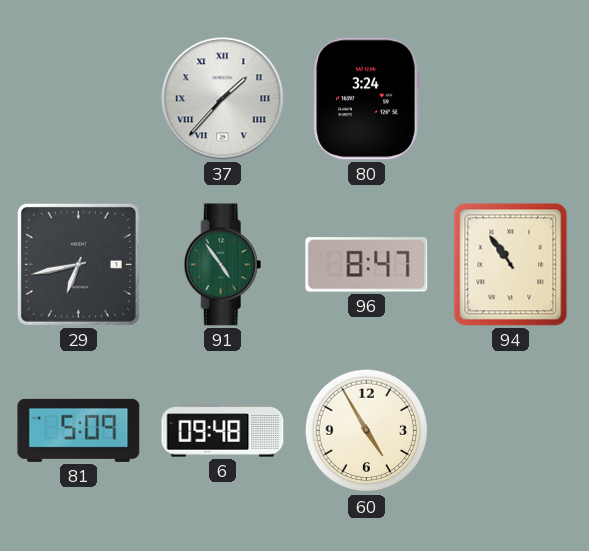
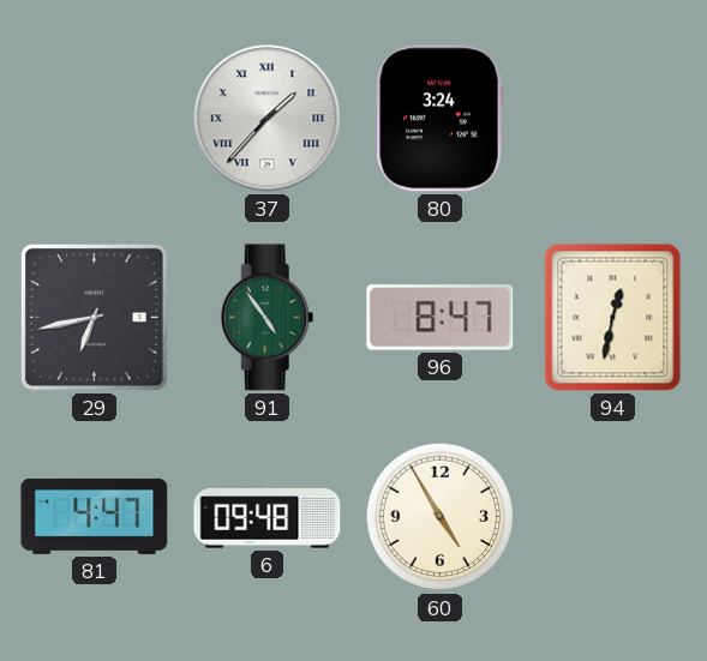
94: 10:54 -> 12:32 (613, 318)
81: 5:09 -> 4:47 (95, 516)
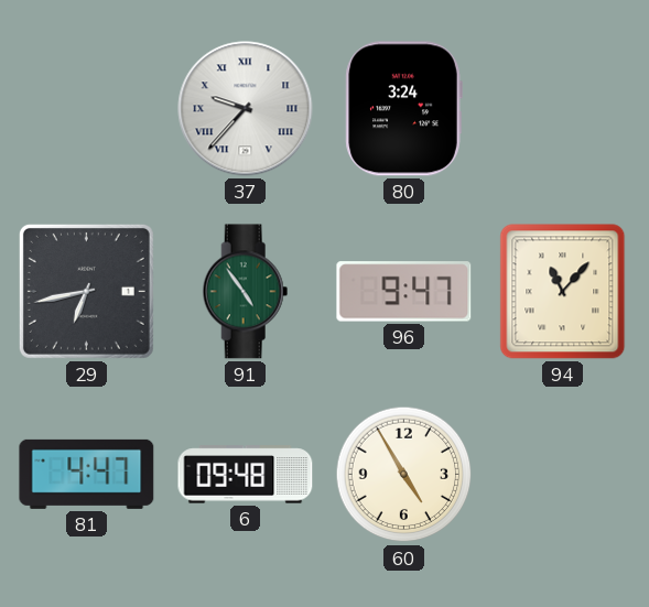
37: 1:37 -> 9:37 (246, 109)
96: 8:47 -> 9:47 (404, 292)
94: 12:32 -> 11:07 (563, 292)
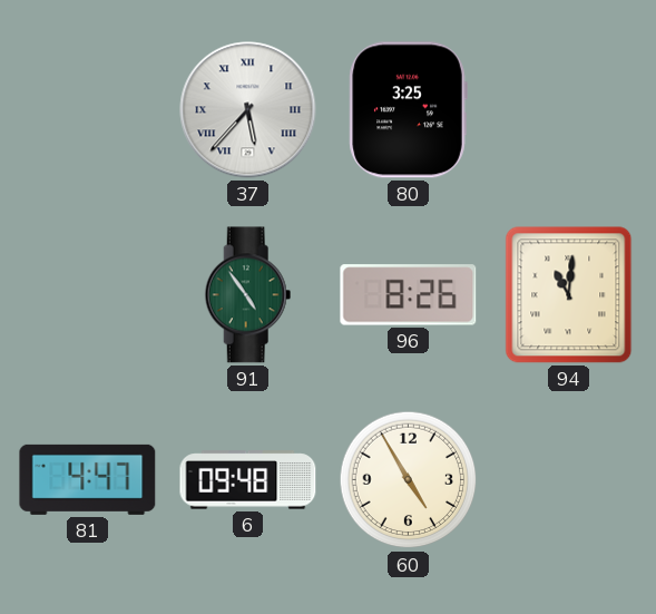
37: 9:37 -> 5:37 (248, 110)
80: 3:24 -> 3:25 (408, 110)
29: 6:43 -> none (86, 291)
96: 9:47 -> 8:26 (409, 295)
94: 11:07 -> 11:01 (569, 295)
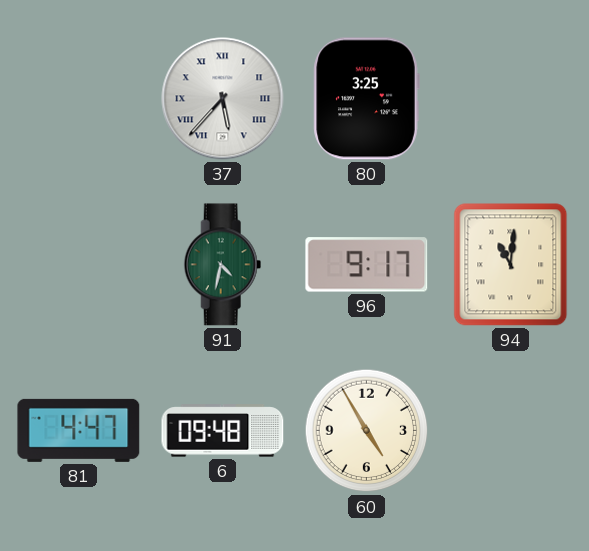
91: 4:54 -> 4:32 (223, 265)
96: 8:26 -> 9:17 (367, 265)
